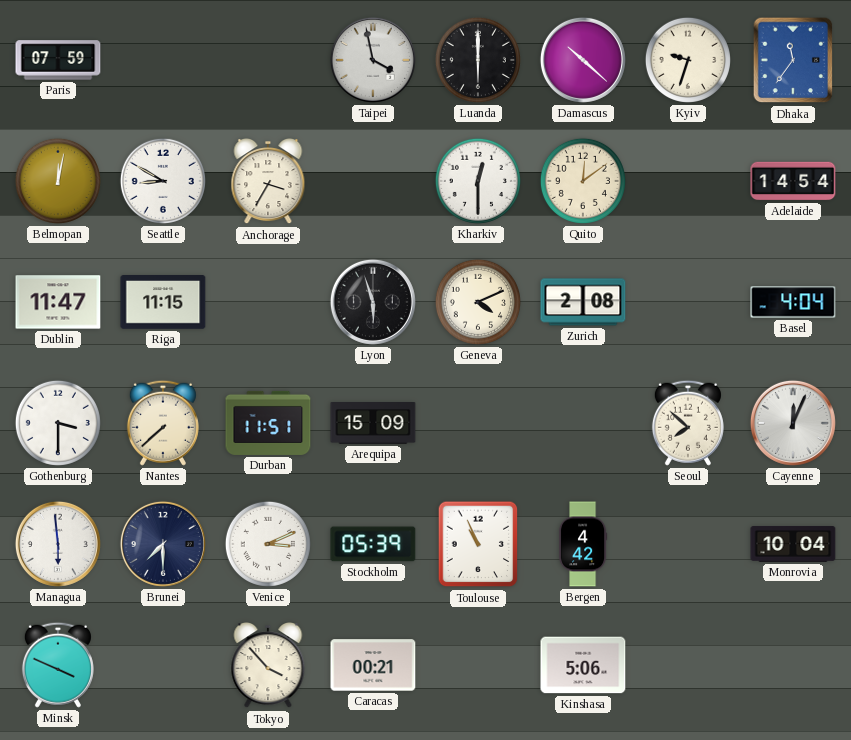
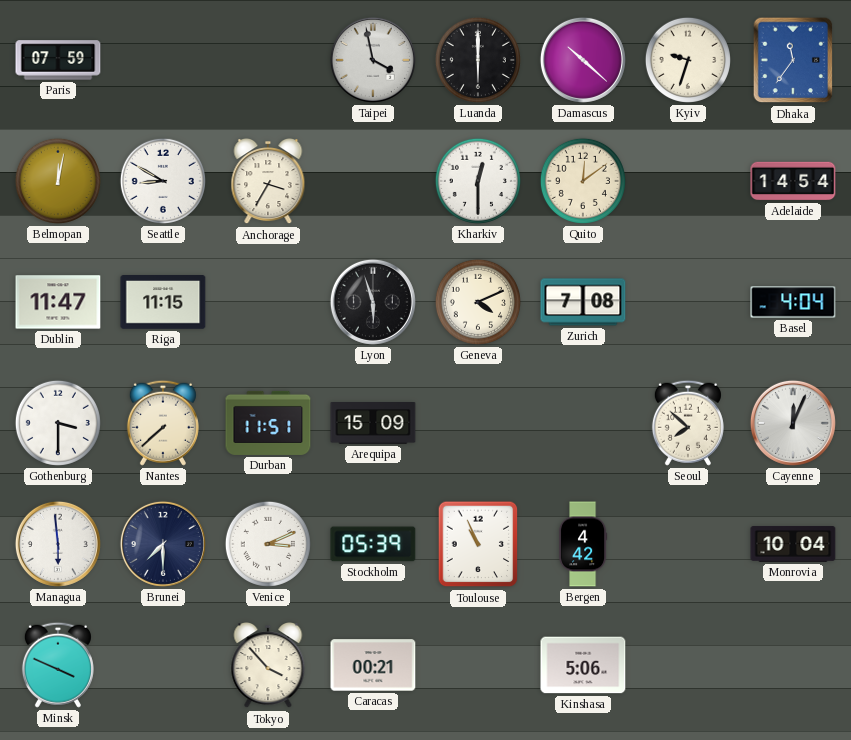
Zurich: 2:08 -> 7:08 (583, 302)
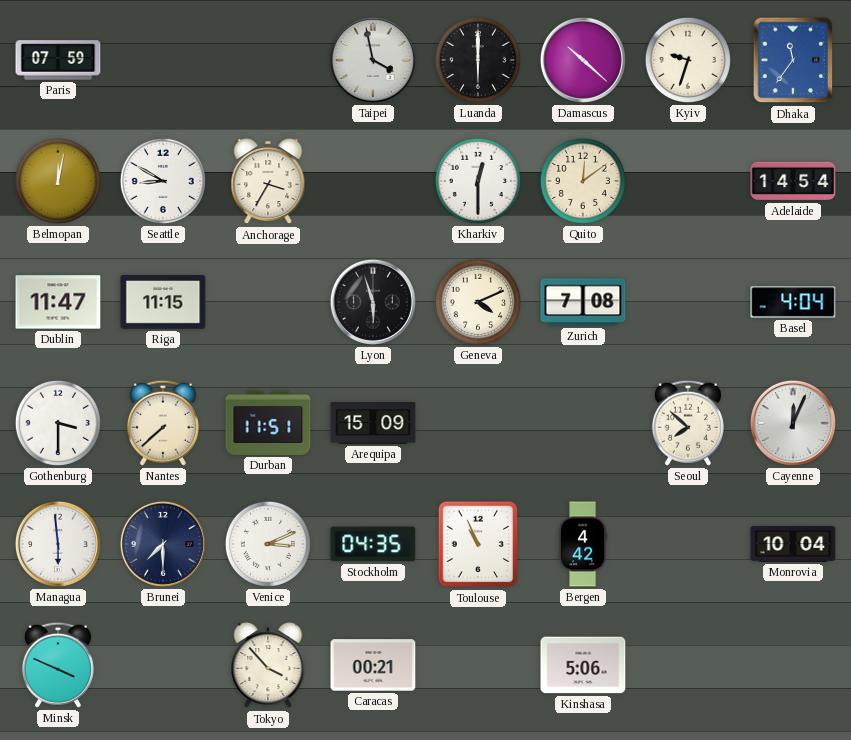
Stockholm: 05:39 -> 04:35 (373, 544)
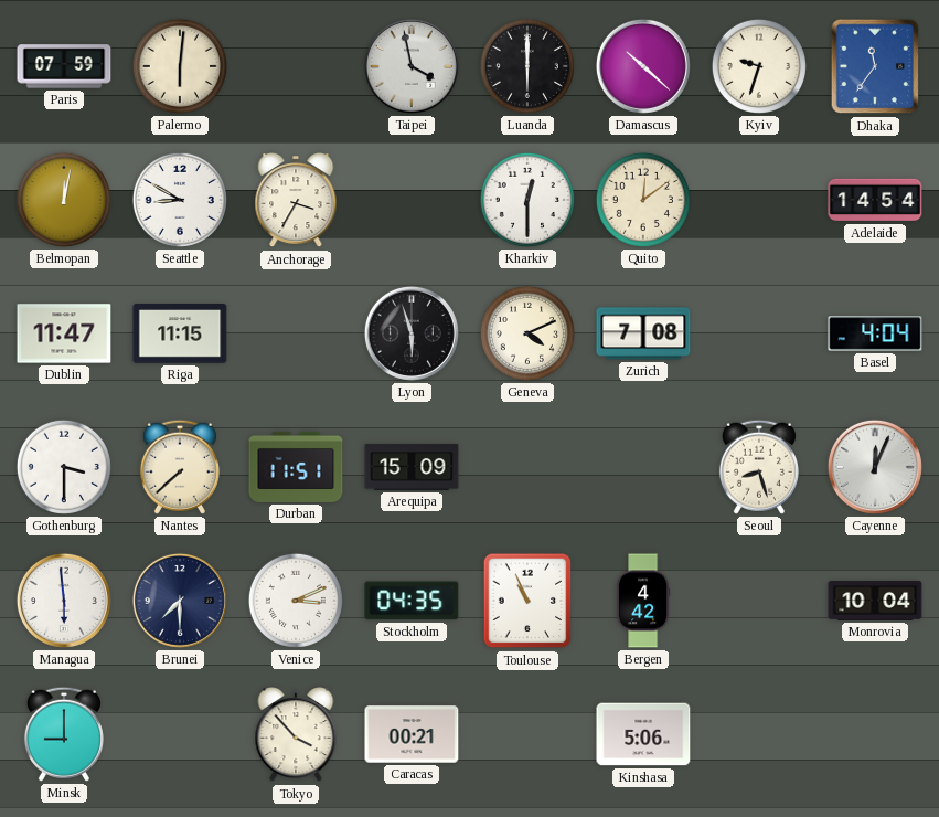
Palermo: none -> 6:01 (180, 66)
Seoul: 7:52 -> 8:27 (759, 467)
Minsk: 3:49 -> 9:00 (64, 734)
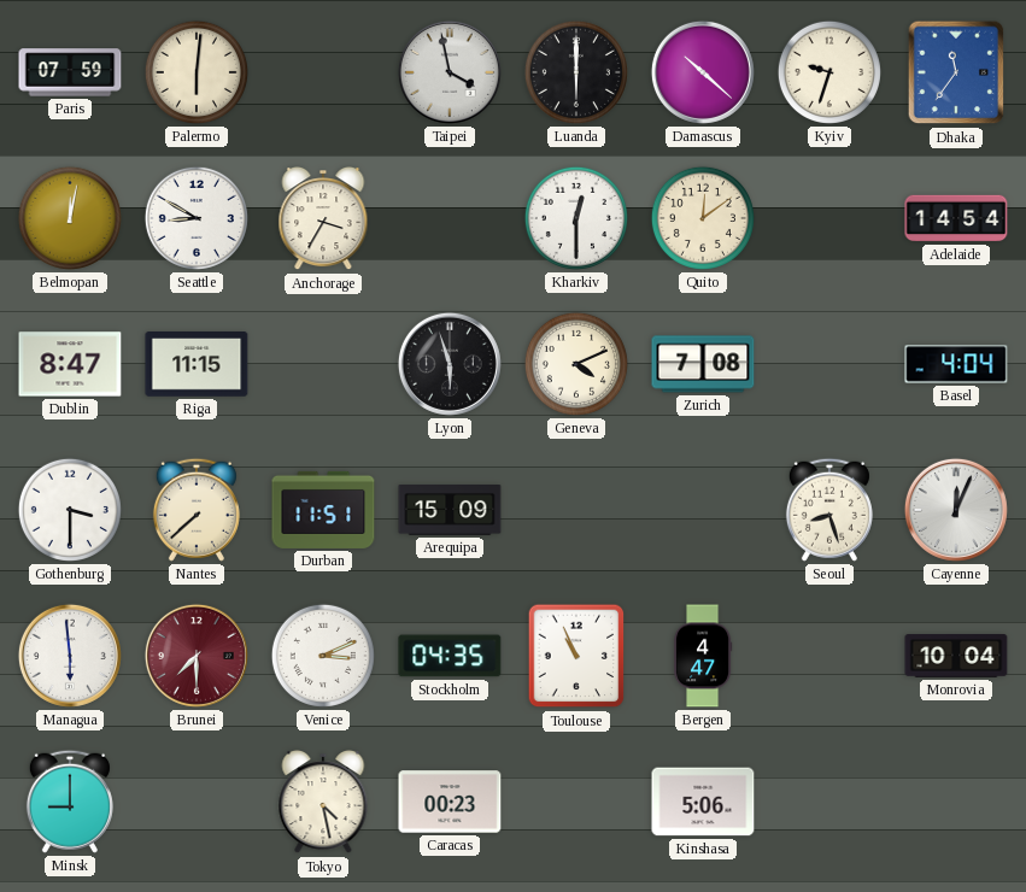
Dublin: 11:47 -> 8:47 (70, 364)
Brunei dial: navy -> burgundy (197, 656)
Bergen: 4:42 -> 4:47 (703, 656)
Tokyo: 3:53 -> 4:28 (323, 803)
Caracas: 00:21 -> 00:23 (450, 802)
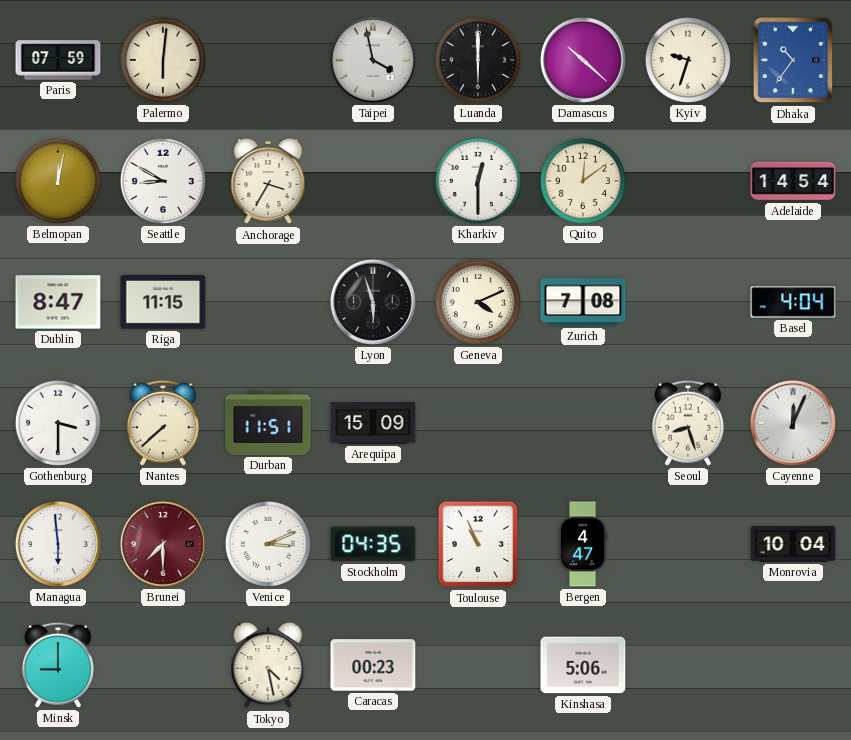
Dhaka: 11:36 -> 10:36 (793, 60)
